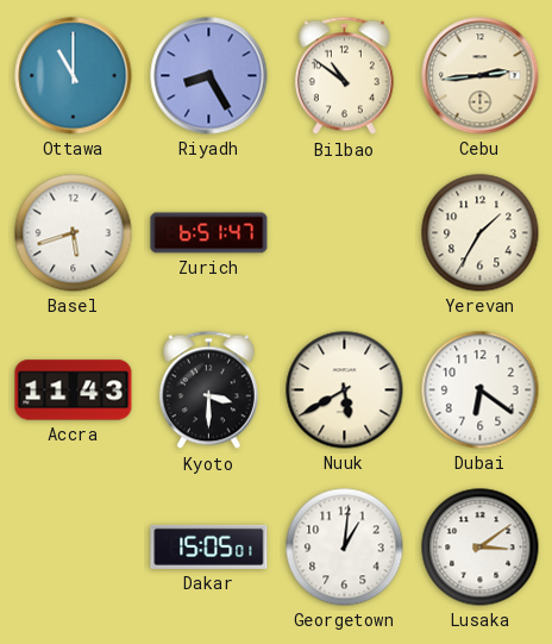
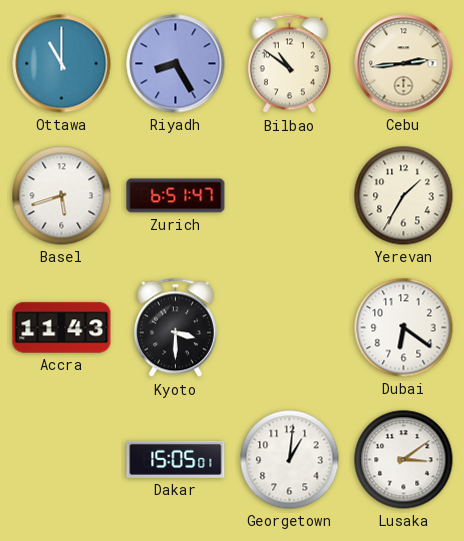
Nuuk: 5:40 -> none (345, 390)
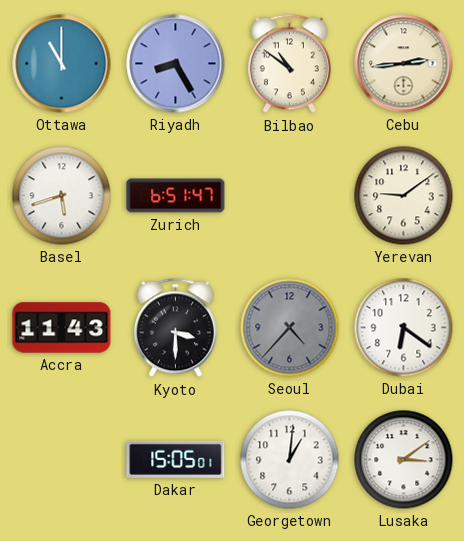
Yerevan: 1:35 -> 9:09 (404, 196)
Seoul: none -> 4:37 (290, 328)
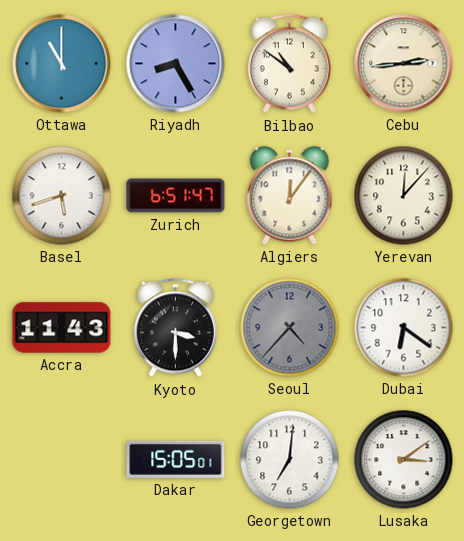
Algiers: none -> 12:06 (290, 196)
Yerevan: 9:09 -> 12:07 (404, 196)
Georgetown: 1:01 -> 7:01 (290, 460)
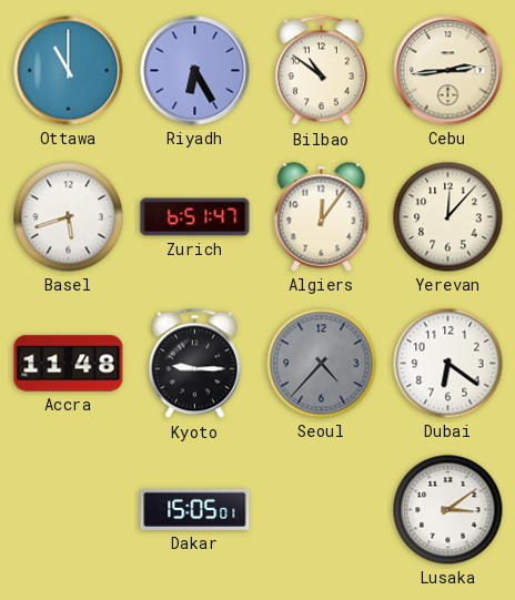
Riyadh: 8:25 -> 6:25 (195, 71)
Accra: 11:43 -> 11:48 (69, 364)
Kyoto: 3:30 -> 9:15 (194, 364)
Georgetown: 7:01 -> none (290, 460)
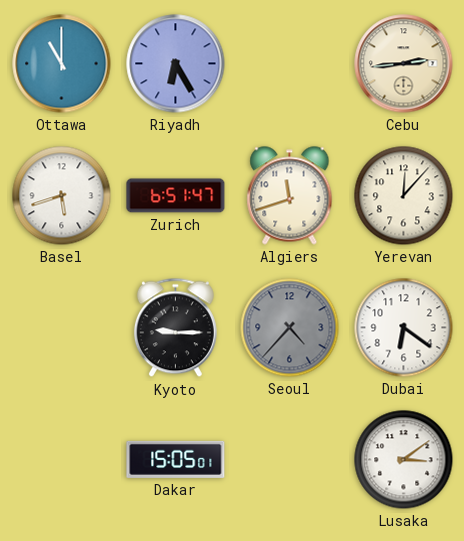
Bilbao: 10:51 -> none (321, 71)
Algiers: 12:06 -> 11:42 (290, 196)
Accra: 11:48 -> none (69, 364)
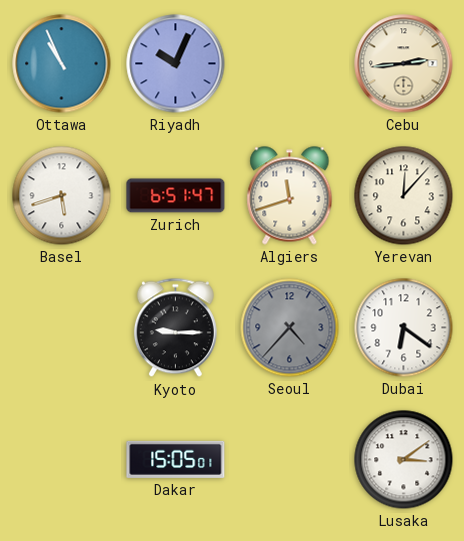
Ottawa: 11:00 -> 10:56 (62, 64)
Riyadh: 6:25 -> 10:04 (176, 64)
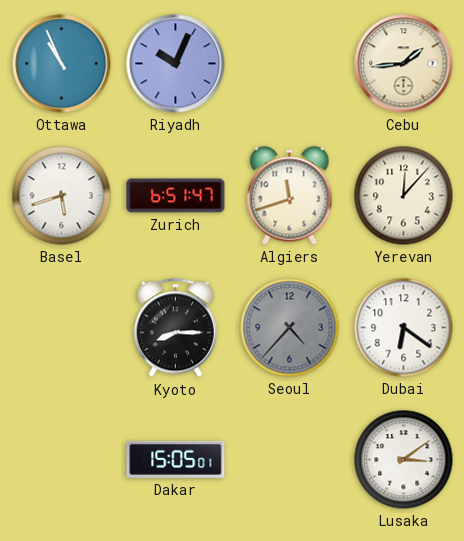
Cebu: 2:44 -> 1:44 (404, 64)
Kyoto: 9:15 -> 8:15 (175, 328)
